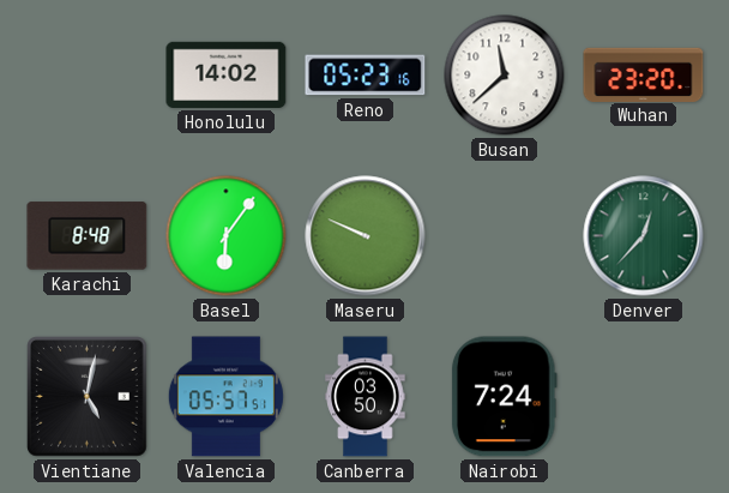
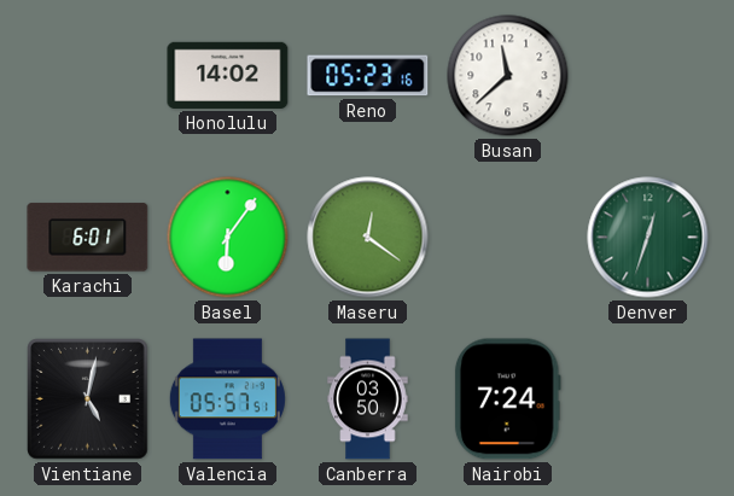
Wuhan: 23:20 -> none (644, 74)
Karachi: 8:48 -> 6:01 (88, 238)
Maseru: 9:49 -> 12:21 (368, 238)
Denver: 12:37 -> 12:33 (648, 238)
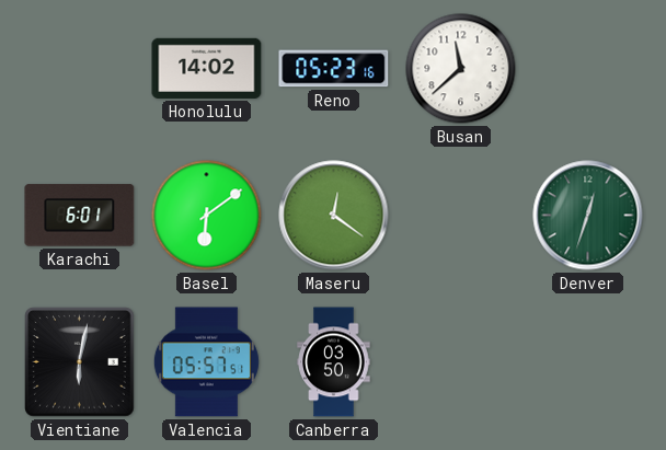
Basel: 6:06 -> 6:09 (207, 216)
Vientiane: 5:02 -> 6:02 (80, 362)
Nairobi: 7:24 -> none (507, 399)
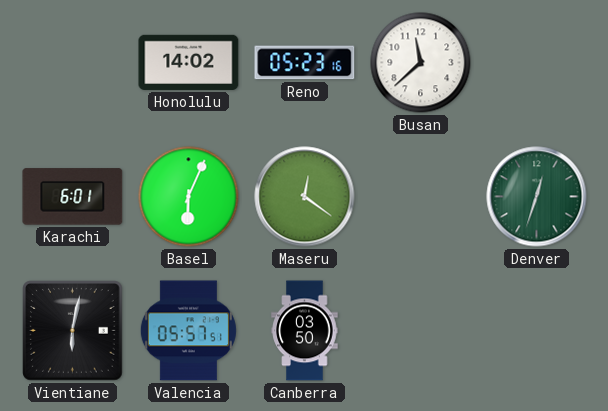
Basel: 6:09 -> 6:04 (189, 197)
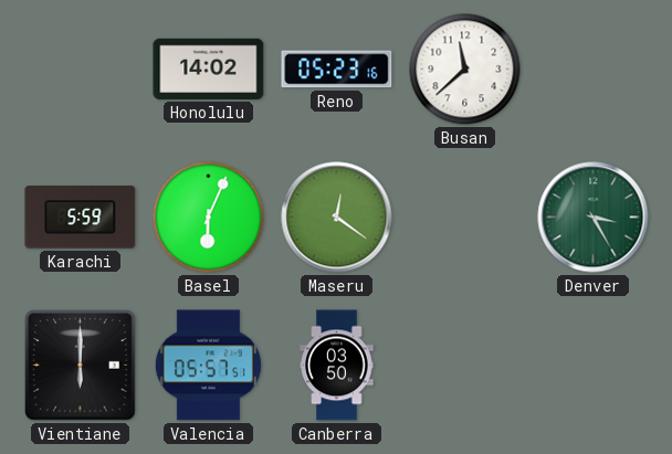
Karachi: 6:01 -> 5:59 (81, 218)
Denver: 12:33 -> 3:25 (594, 218)
Vientiane: 6:02 -> 6:00 (81, 366)
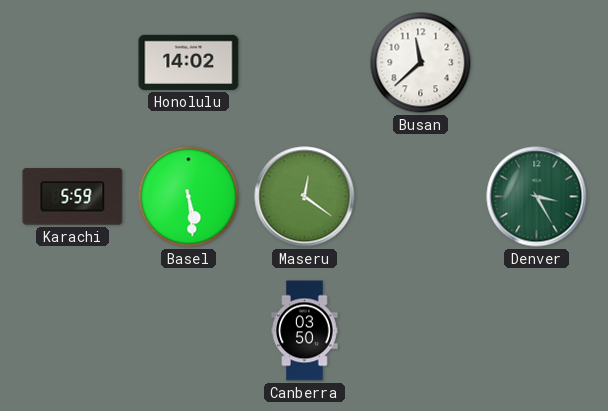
Reno: 05:23 -> none (337, 70)
Basel: 6:04 -> 5:29 (189, 197)
Vientiane: 6:00 -> none (81, 366)
Valencia: 05:57 -> none (208, 366)
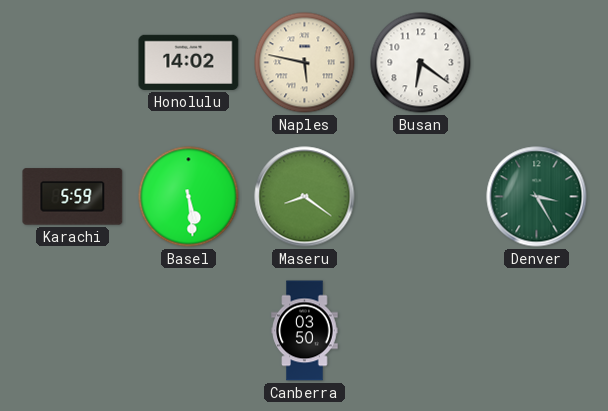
Naples: none -> 5:47 (305, 63)
Busan: 11:38 -> 6:21 (421, 63)
Maseru: 12:21 -> 8:21 (305, 197)
